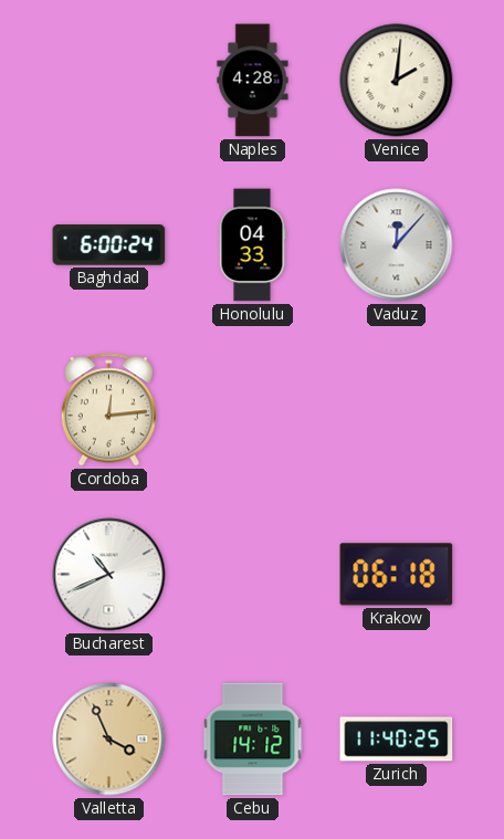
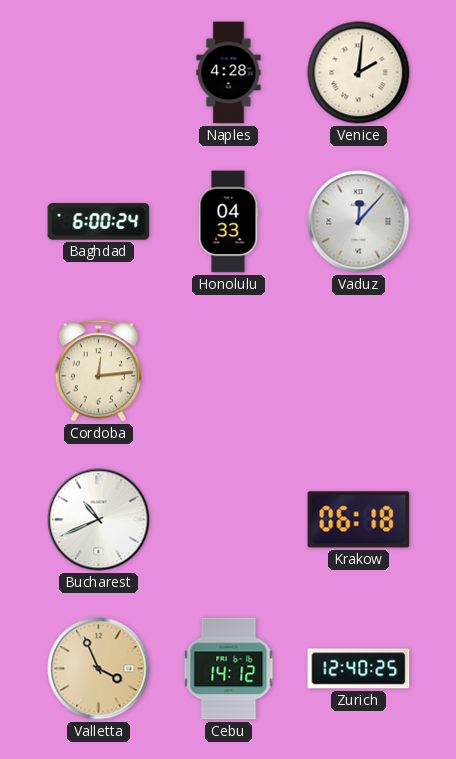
Zurich: 11:40 -> 12:40 (359, 669)
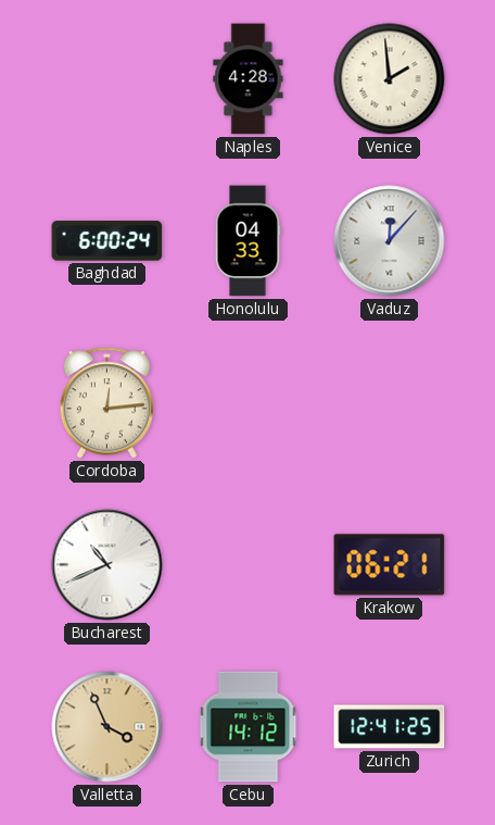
Venice: 2:01 -> 1:59 (390, 79)
Krakow: 06:18 -> 06:21 (390, 565)
Zurich: 12:40 -> 12:41 (390, 727)
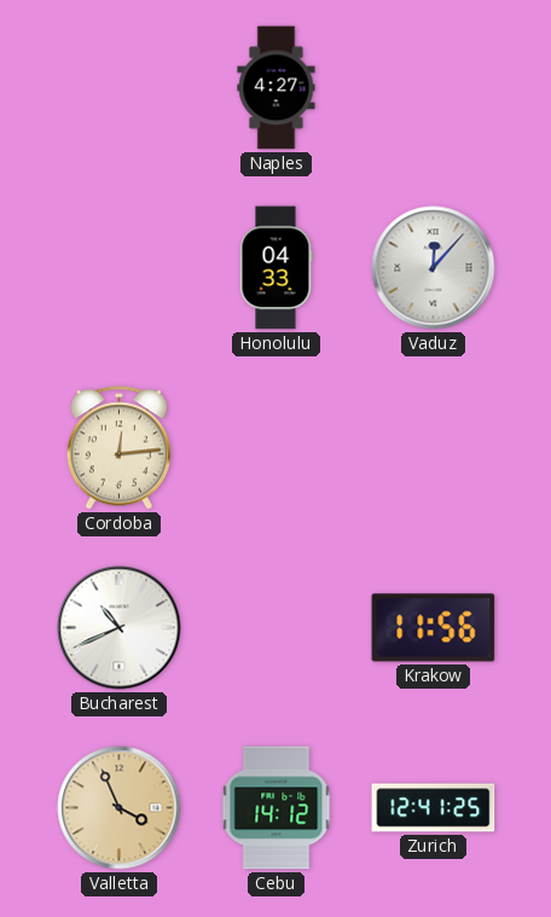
Naples: 4:28 -> 4:27 (277, 88)
Venice: 1:59 -> none (390, 79)
Baghdad: 6:00 -> none (107, 241)
Krakow: 06:21 -> 11:56 (434, 628)
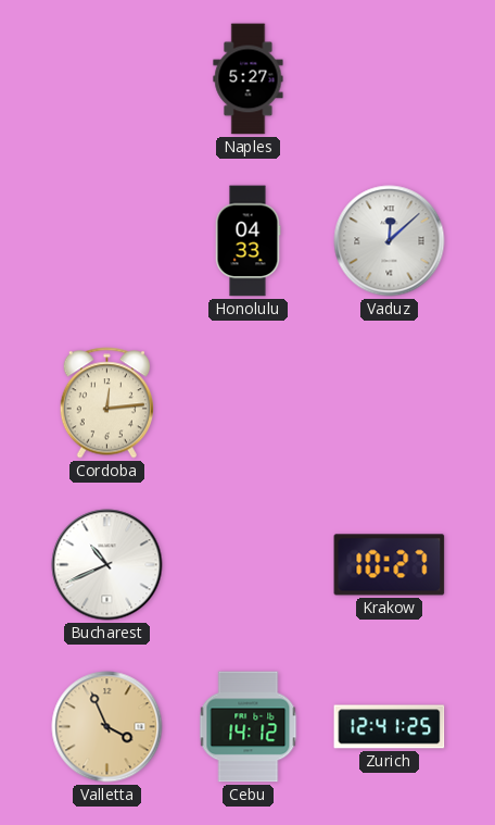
Naples: 4:27 -> 5:27 (249, 79)
Vaduz: 12:07 -> 12:08 (390, 241)
Krakow: 11:56 -> 10:27 (390, 565)
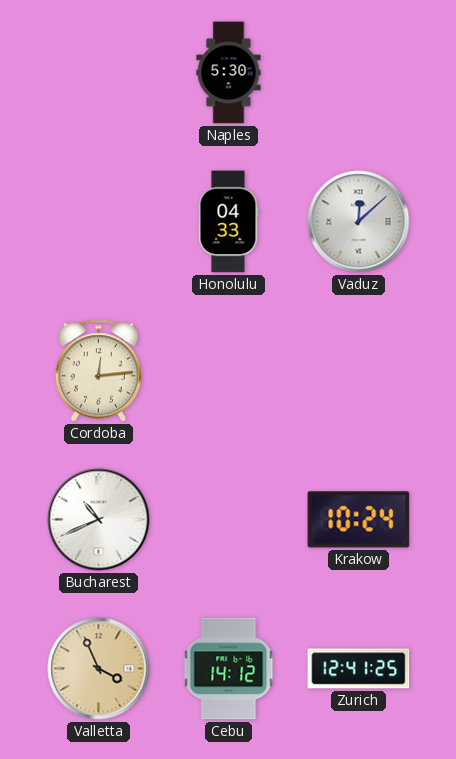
Naples: 5:27 -> 5:30 (229, 73)
Krakow: 10:27 -> 10:24 (359, 520)
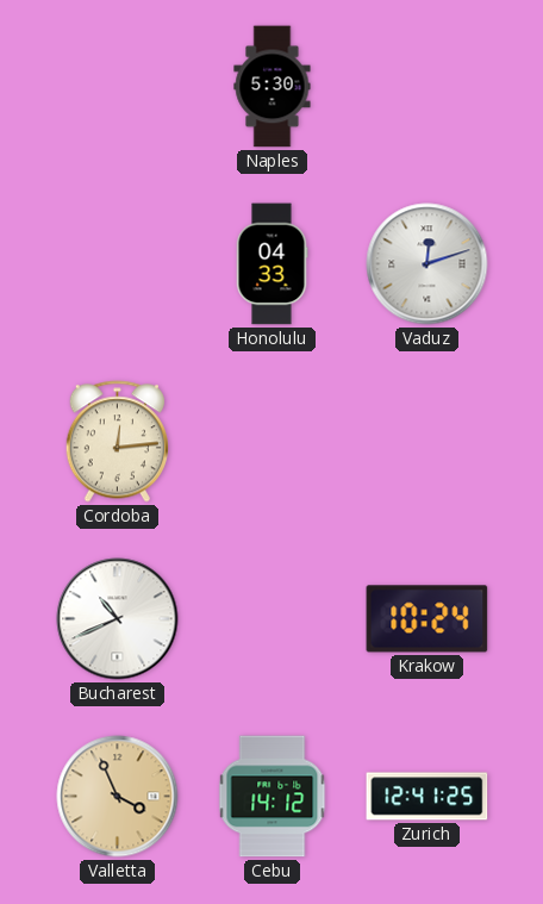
Vaduz: 12:08 -> 12:12 (427, 264)
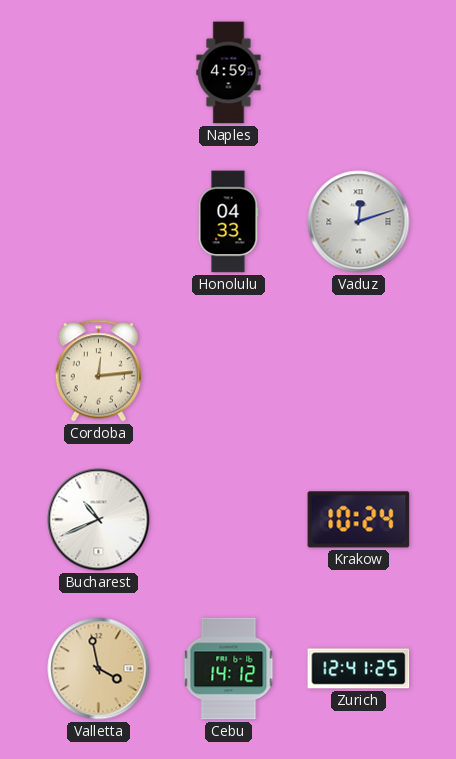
Naples: 5:30 -> 4:59 (229, 73)
Valletta: 3:56 -> 3:58 (99, 669)
